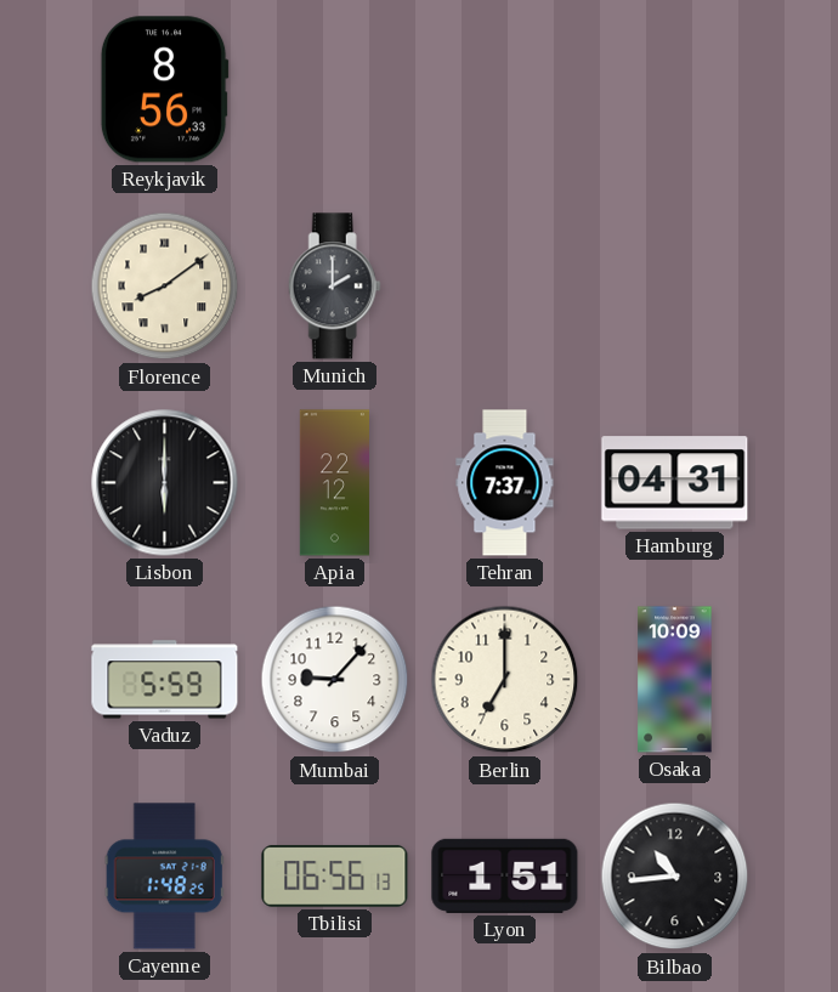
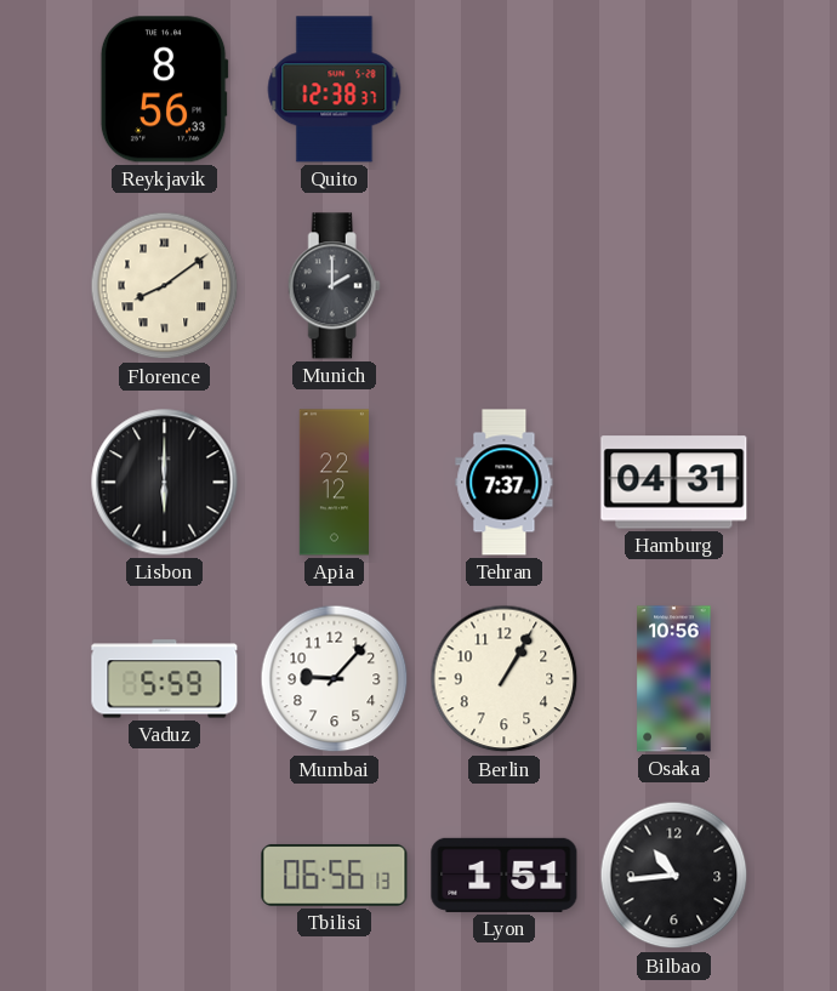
Quito: none -> 12:38 (335, 90)
Berlin: 7:00 -> 1:05 (505, 679)
Osaka: 10:09 -> 10:56 (674, 679)
Cayenne: 1:48 -> none (164, 877)
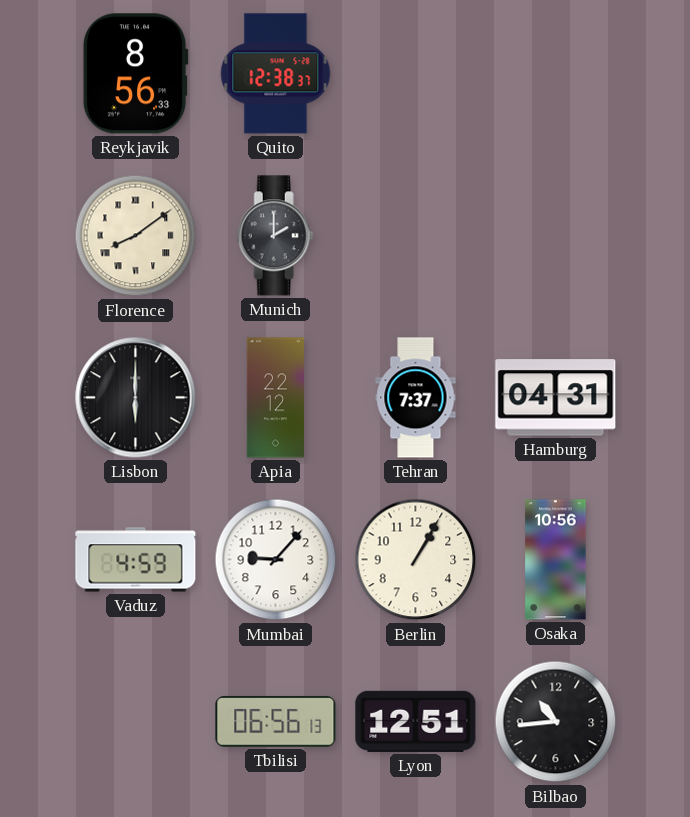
Vaduz: 5:59 -> 4:59 (136, 560)
Lyon: 1:51 -> 12:51 (416, 721)
